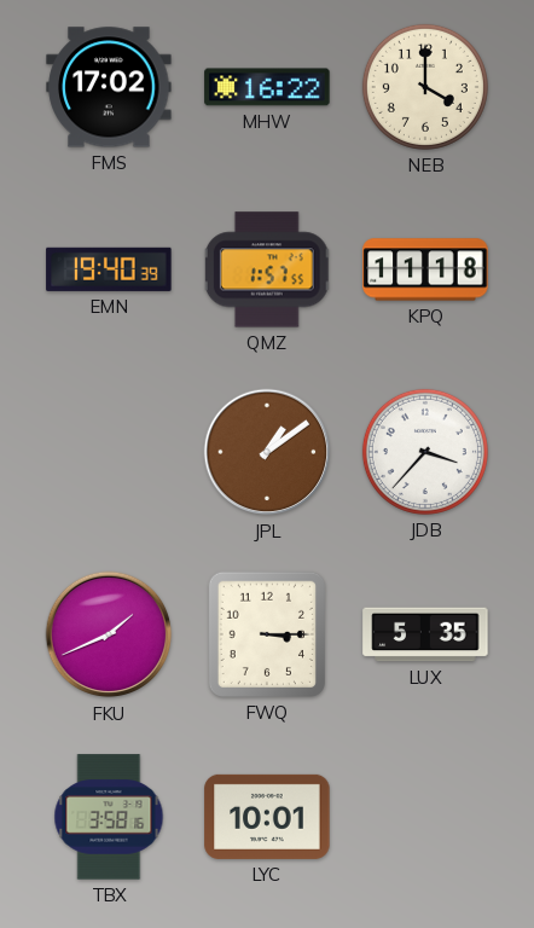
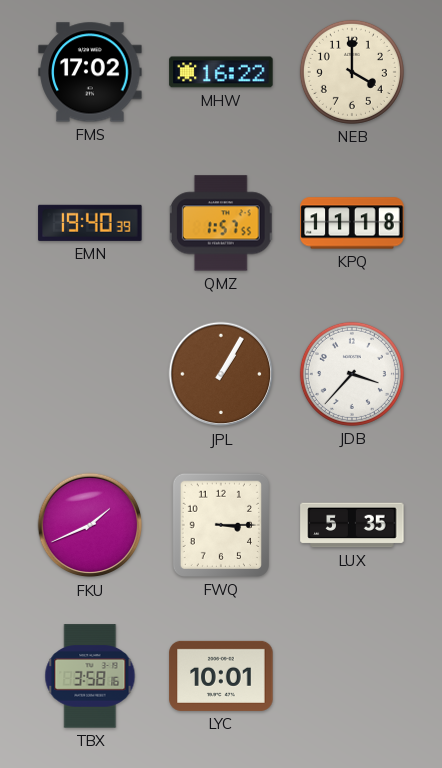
JPL: 1:09 -> 1:05 (221, 374)
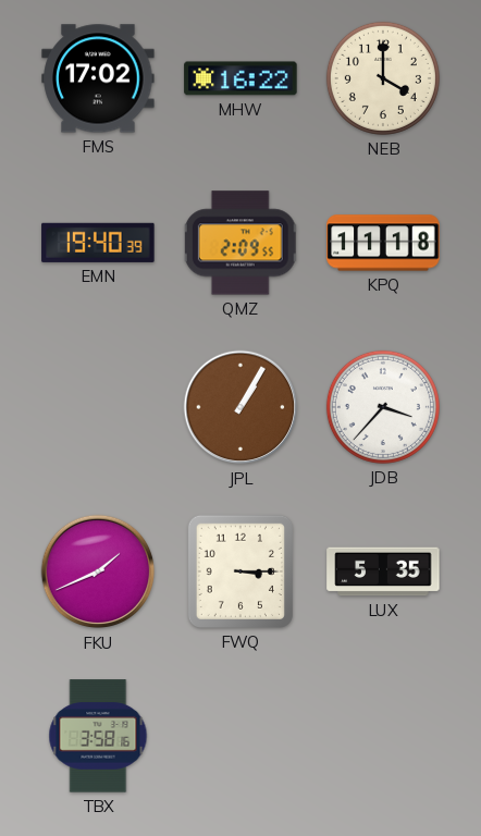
QMZ: 1:57 -> 2:09 (240, 243)
LYC: 10:01 -> none (221, 676)
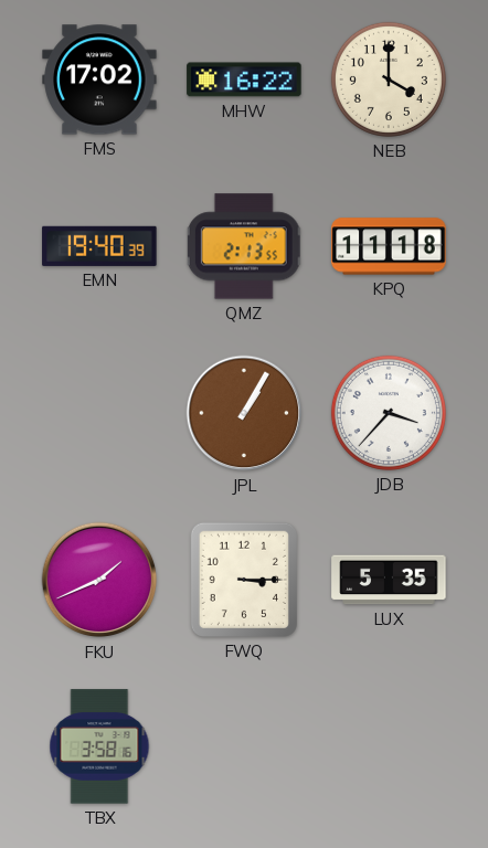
QMZ: 2:09 -> 2:13 (244, 246)
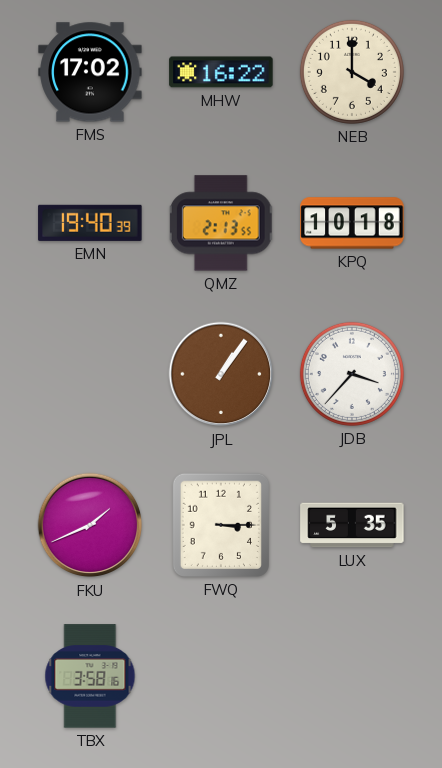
KPQ: 11:18 -> 10:18 (352, 223)
JPL: 1:05 -> 1:06 (221, 374)
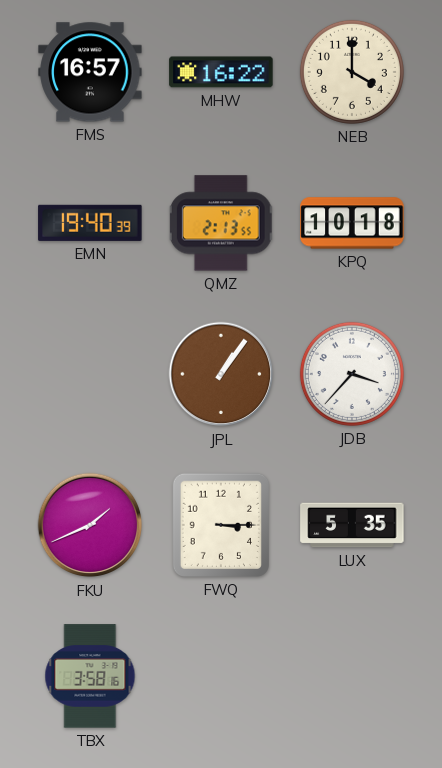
FMS: 17:02 -> 16:57 (90, 72)
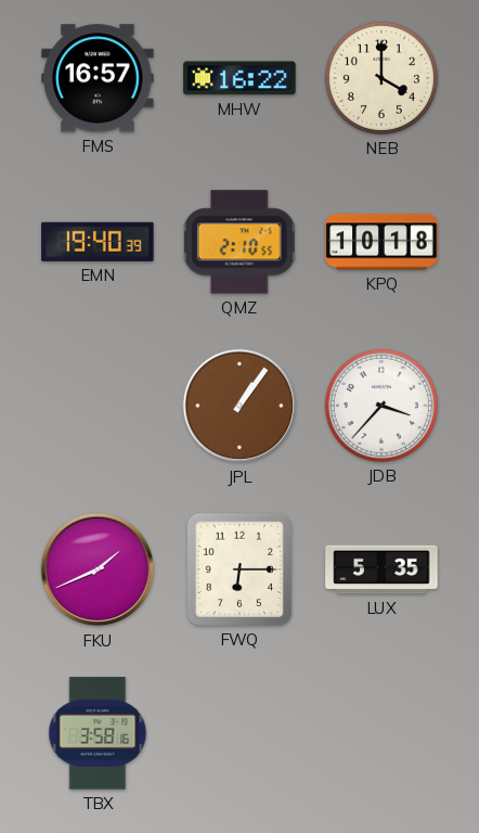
QMZ: 2:13 -> 2:10 (239, 242)
FWQ: 3:15 -> 6:15 (239, 569)
